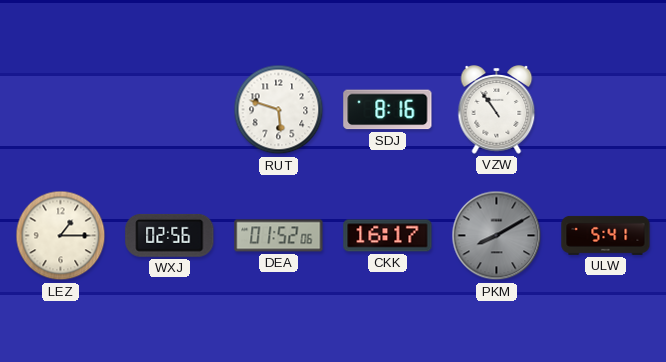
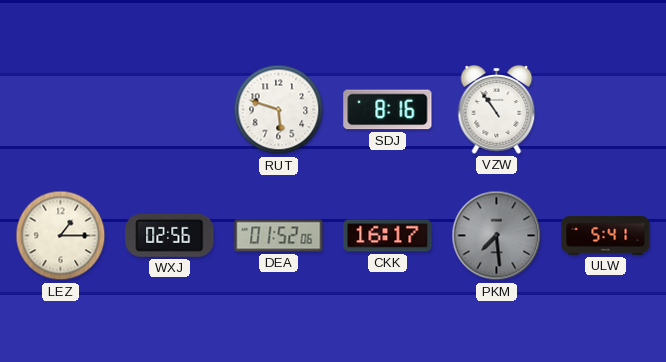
PKM: 8:10 -> 7:29 (497, 236)
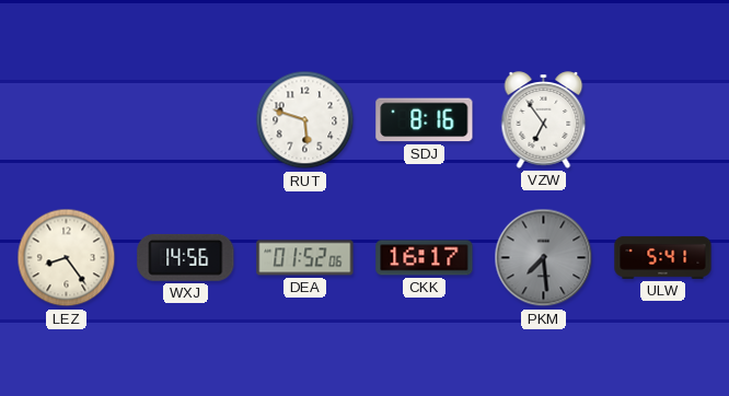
VZW: 10:54 -> 6:54 (544, 120)
LEZ: 1:15 -> 8:24 (67, 258)
WXJ: 02:56 -> 14:56 (186, 257)
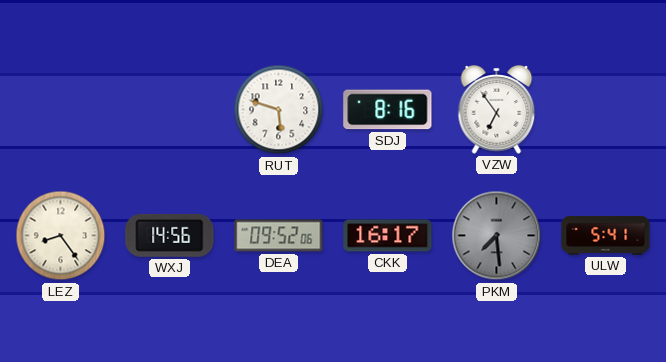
DEA: 01:52 -> 09:52 (279, 236)
